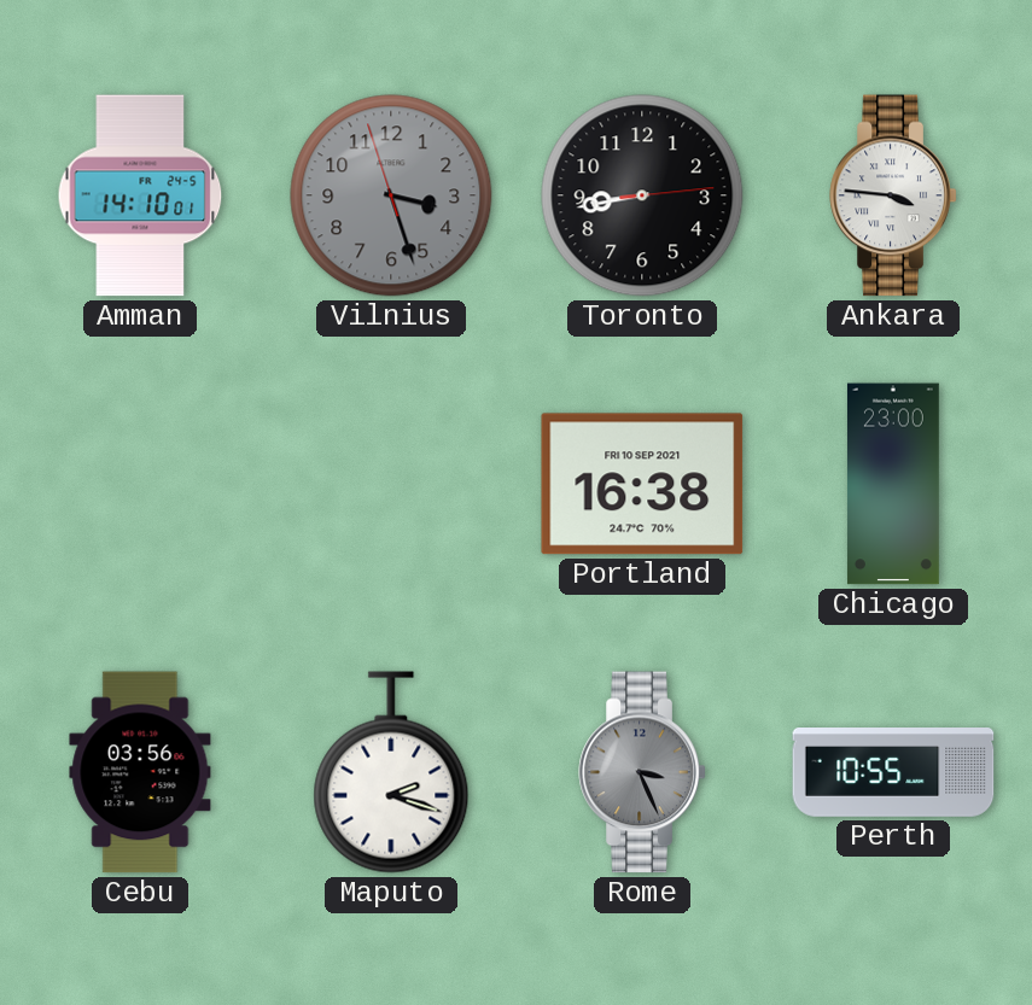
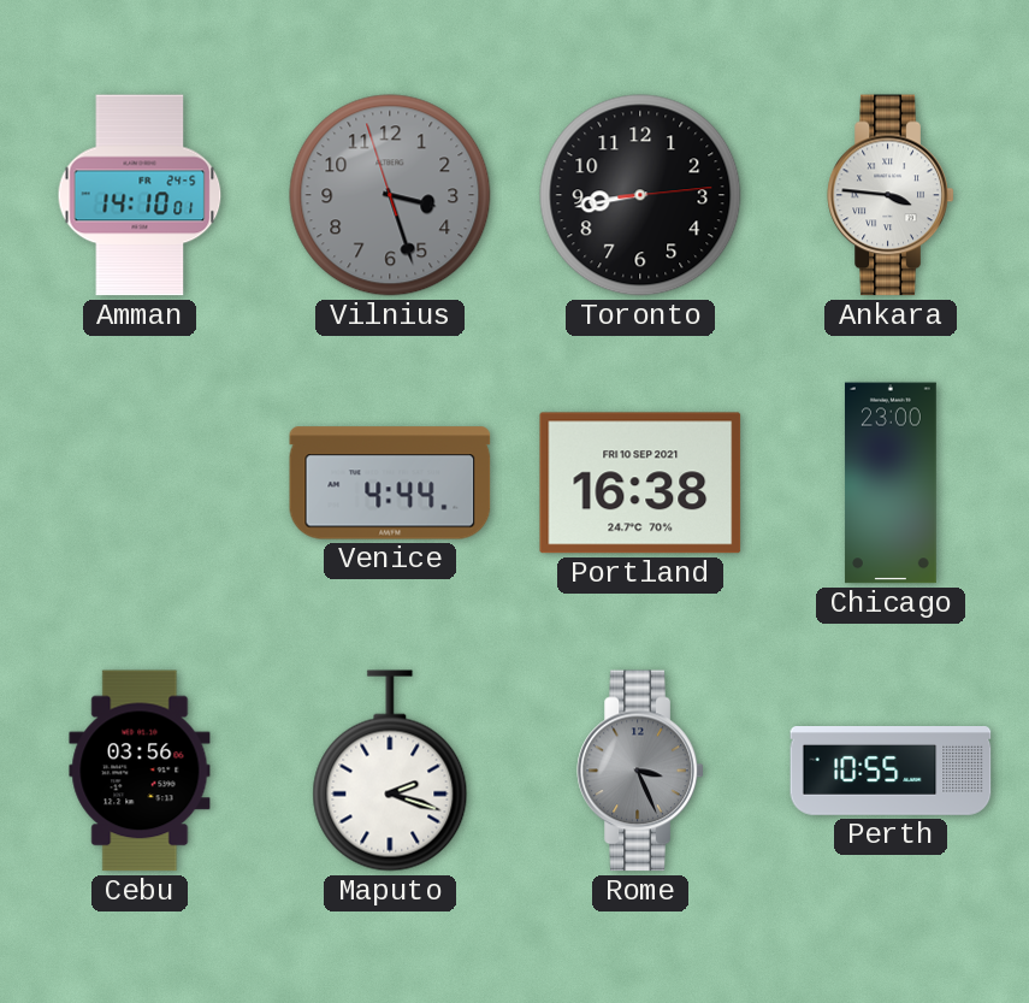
Venice: none -> 4:44 (390, 483)
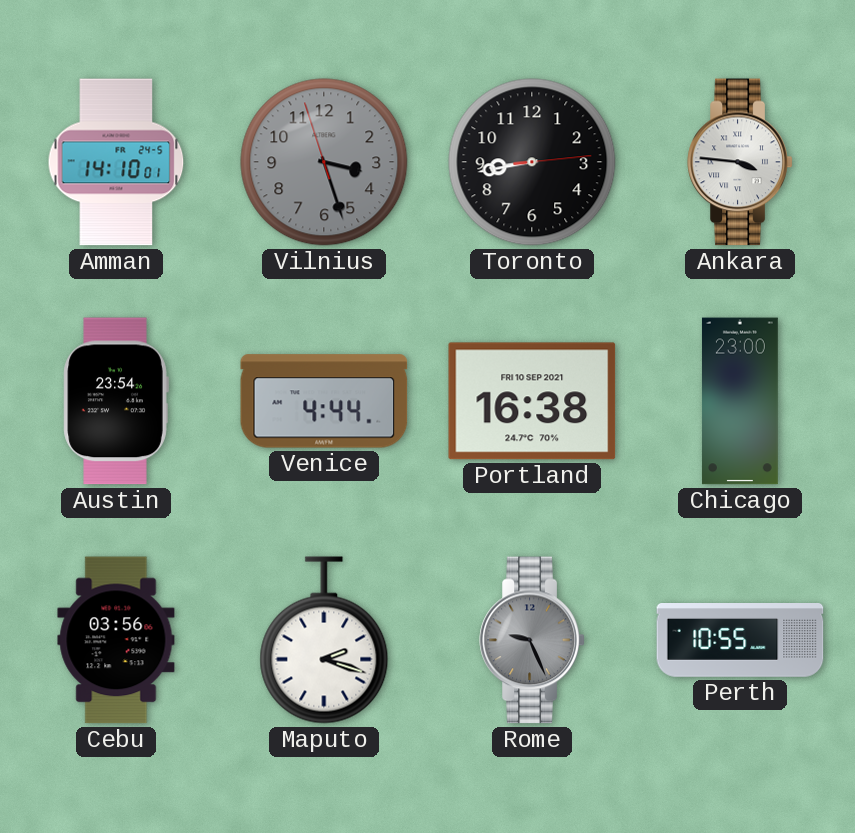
Austin: none -> 23:54 (116, 401)
Rome: 3:26 -> 9:26 (532, 640)
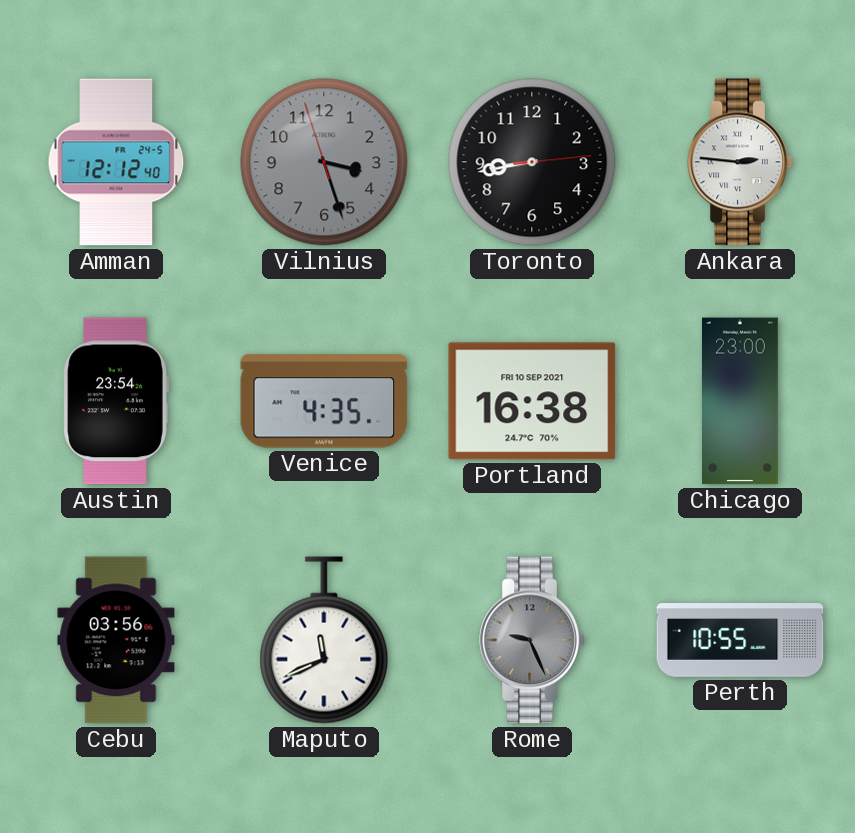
Amman: 14:10 -> 12:12 (116, 162)
Ankara: 3:46 -> 2:46 (740, 162)
Venice: 4:44 -> 4:35 (324, 401)
Maputo: 2:18 -> 11:41 (324, 640)
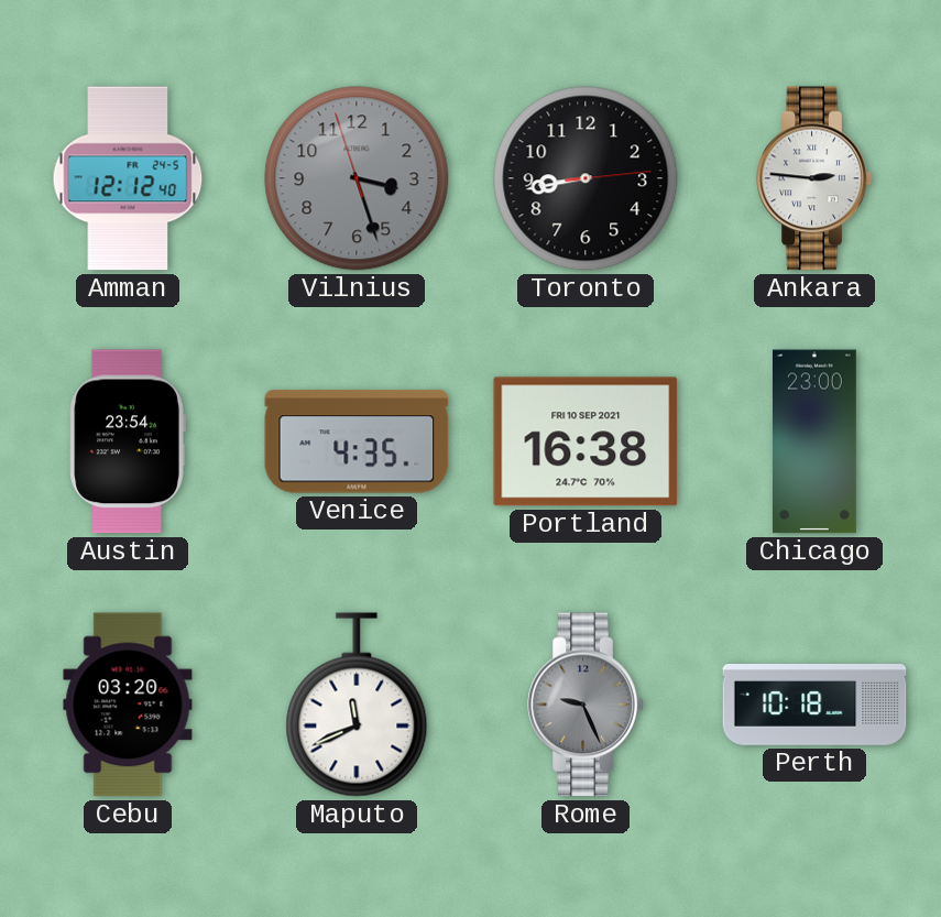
Cebu: 03:56 -> 03:20 (128, 705)
Perth: 10:55 -> 10:18 (814, 706)
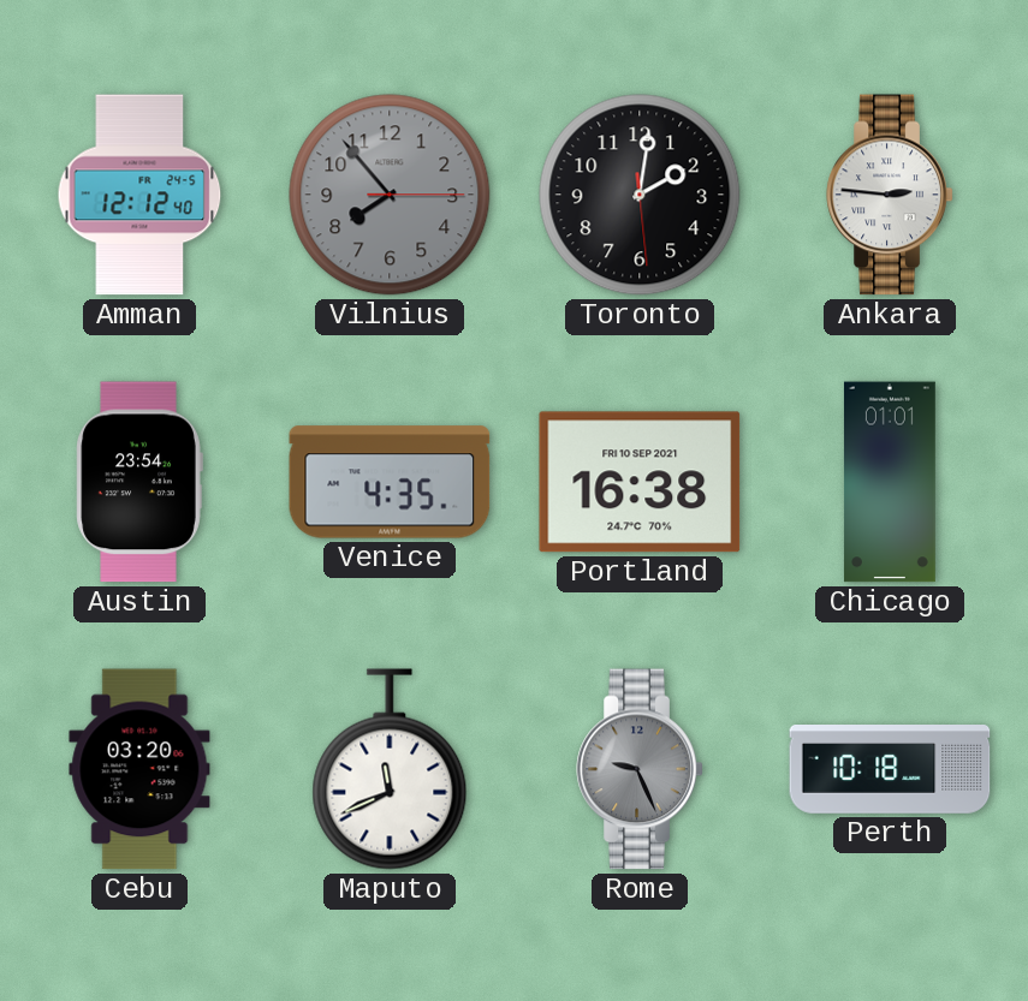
Vilnius: 3:26 -> 7:53 (390, 195)
Toronto: 8:43 -> 2:01 (640, 195)
Chicago: 23:00 -> 01:01 (890, 482)
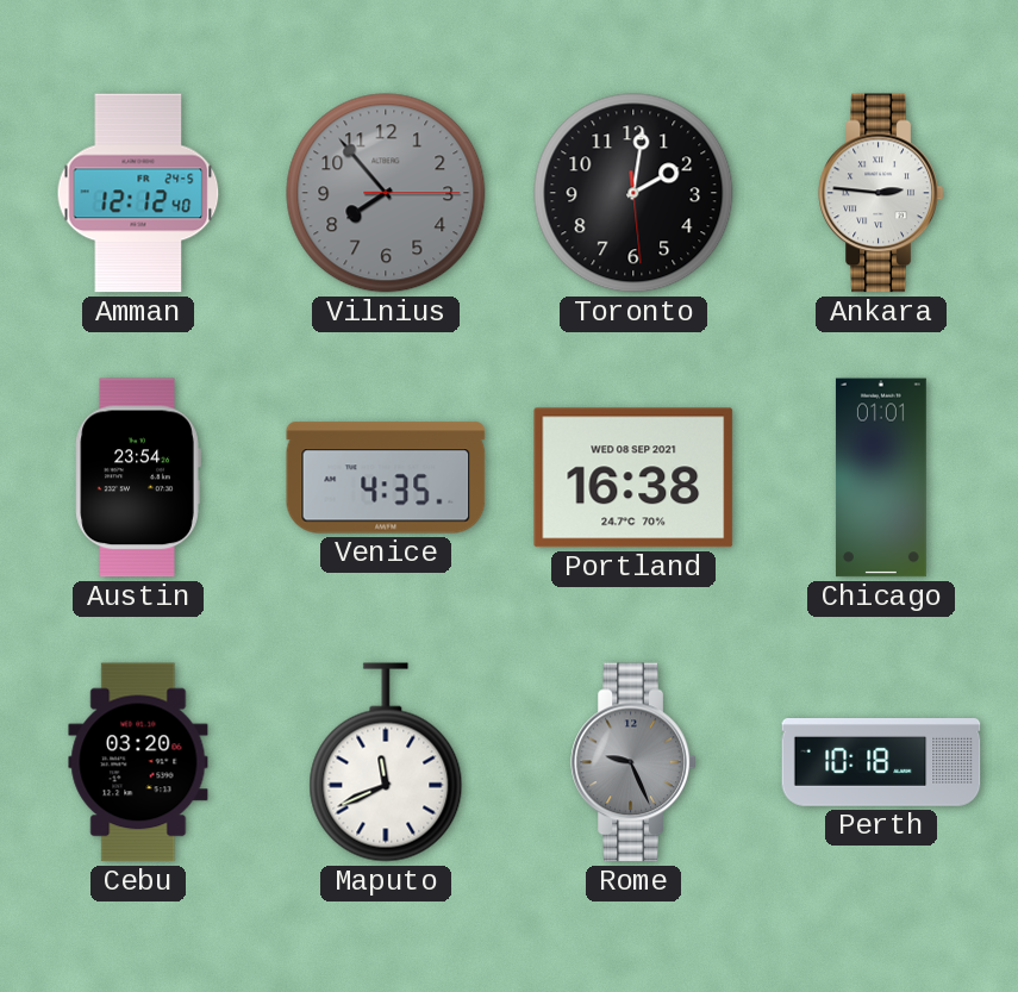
Portland date: FRI 10 SEP 2021 -> WED 08 SEP 2021 (633, 478)
